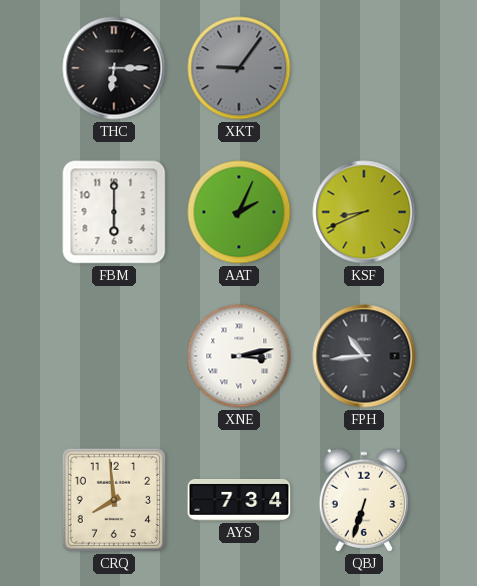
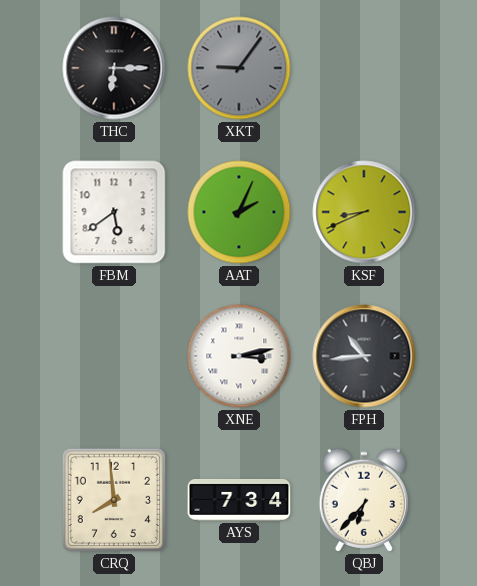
FBM: 6:00 -> 5:39 (114, 212)
QBJ: 6:33 -> 6:37 (364, 500)
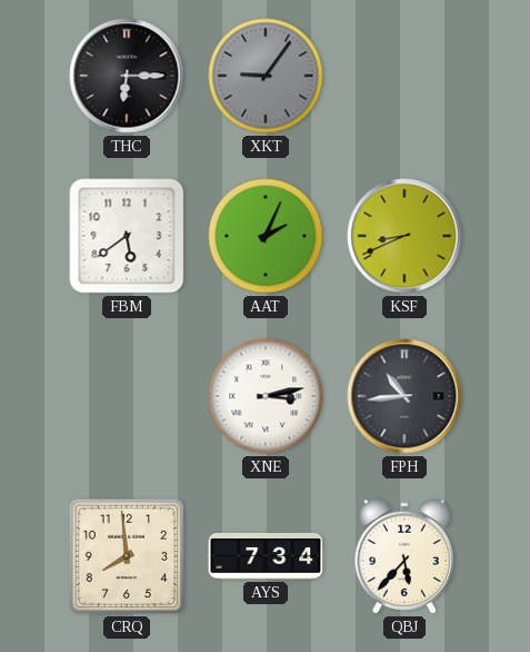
QBJ: 6:37 -> 5:37 (404, 556)
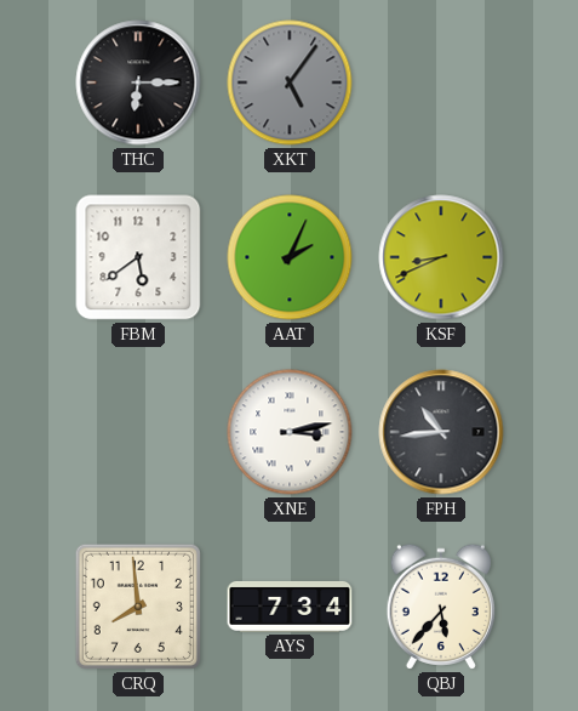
XKT: 9:06 -> 5:06 (290, 83)
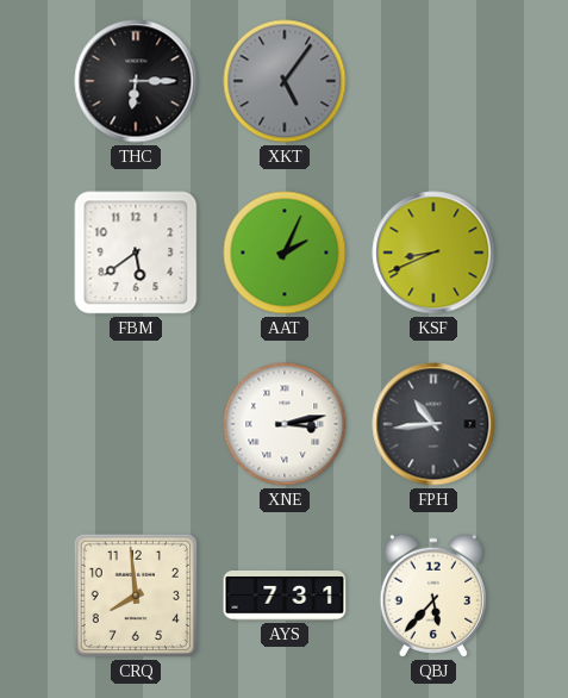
AYS: 7:34 -> 7:31 (285, 596)
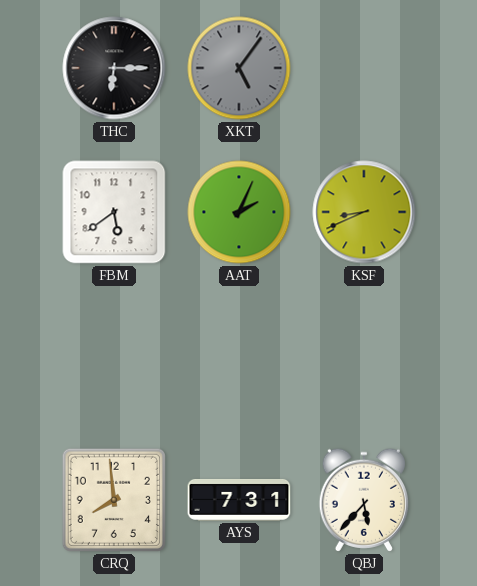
XNE: 3:13 -> none (285, 424)
FPH: 10:44 -> none (433, 424)
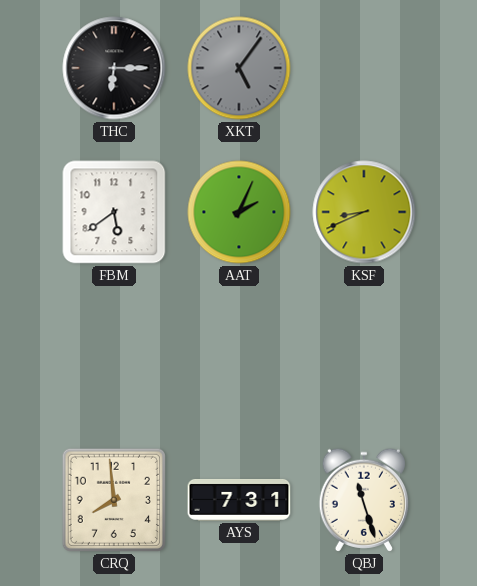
QBJ: 5:37 -> 11:27 (364, 500)
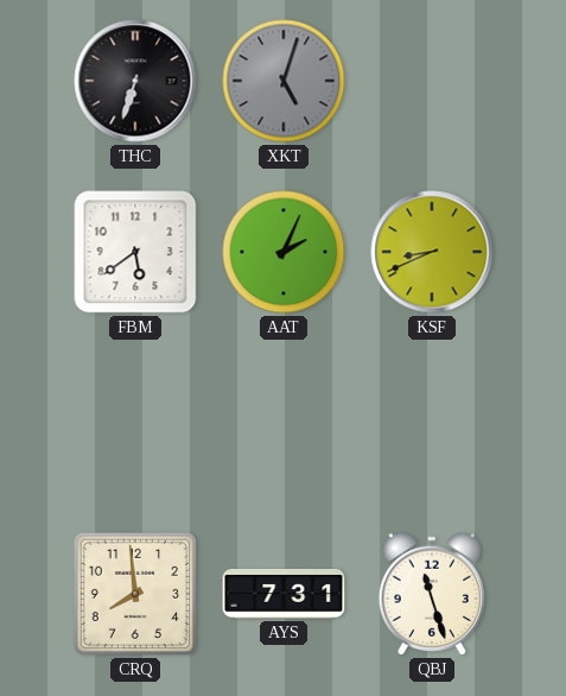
THC: 6:15 -> 6:33 (135, 81)
XKT: 5:06 -> 5:03 (284, 81)
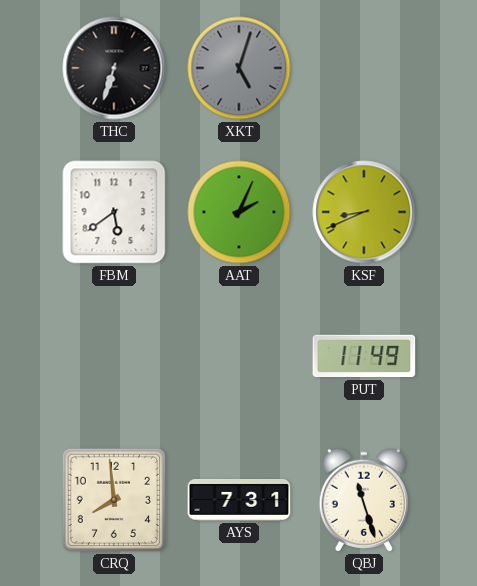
PUT: none -> 11:49 (364, 356)
